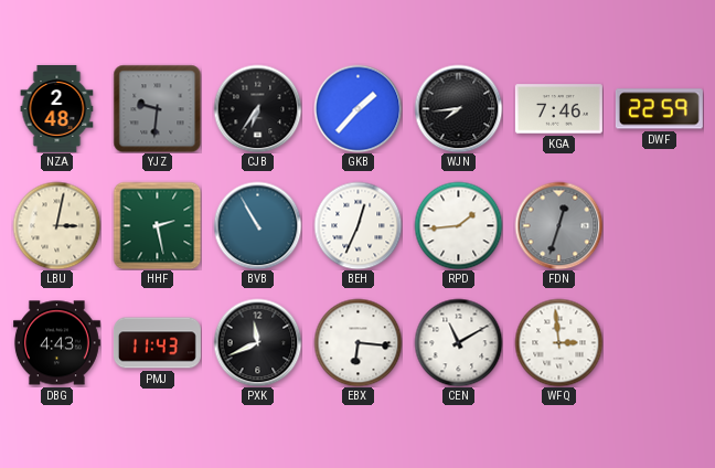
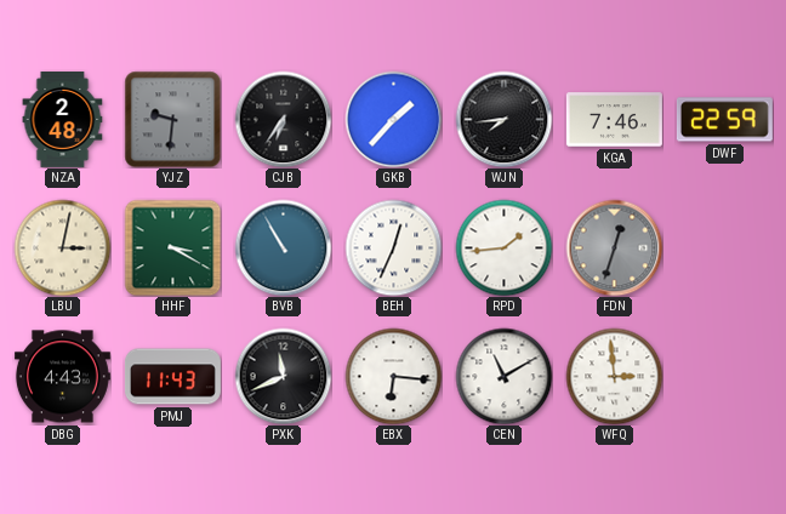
HHF: 2:28 -> 3:20 (172, 247)
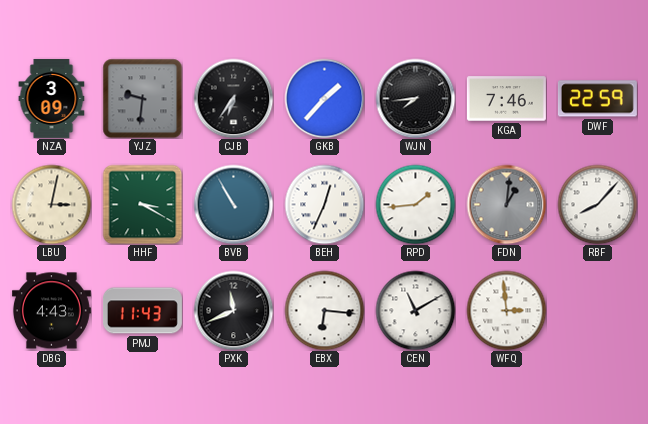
NZA: 2:48 -> 3:09 (52, 98)
FDN: 12:33 -> 1:01 (506, 204)
RBF: none -> 8:07 (597, 204)
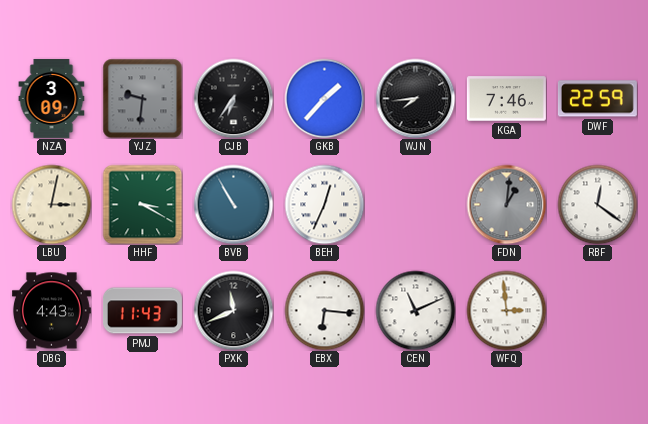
RPD: 1:44 -> none (415, 204)
RBF: 8:07 -> 12:21 (597, 204)
CEN: 11:10 -> 11:11 (415, 310)
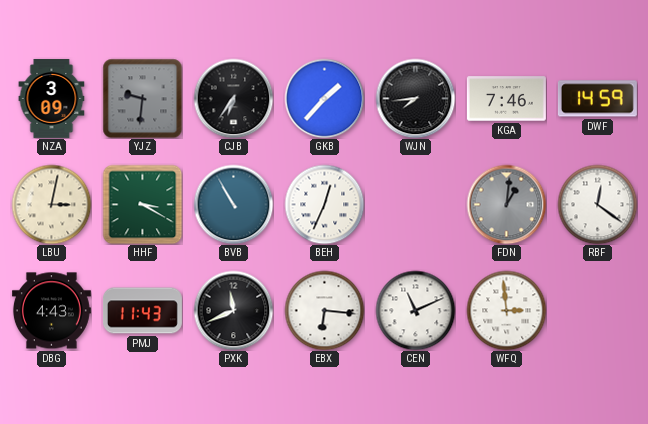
DWF: 22:59 -> 14:59 (597, 99)
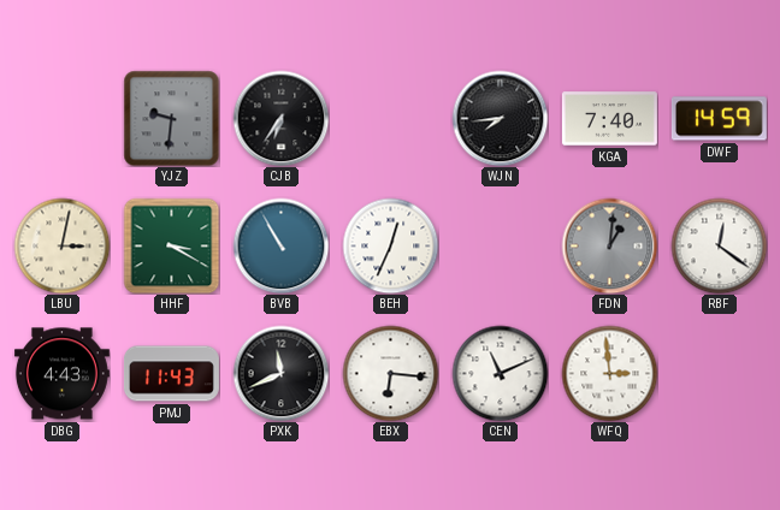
NZA: 3:09 -> none (52, 98)
GKB: 1:37 -> none (324, 98)
KGA: 7:46 -> 7:40 (609, 119)
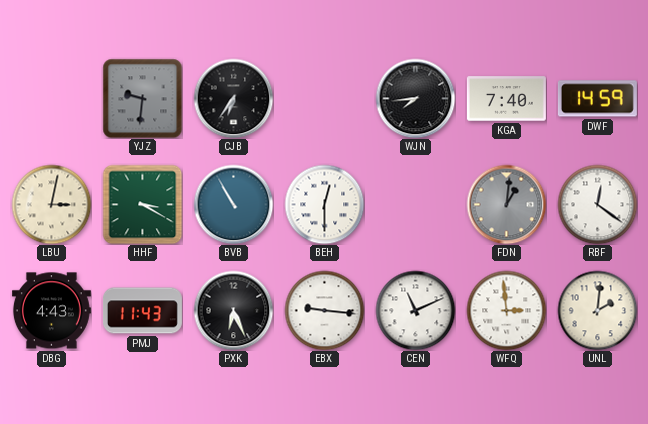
BEH: 12:34 -> 12:30 (324, 204)
PXK: 11:41 -> 6:26 (233, 310)
EBX: 6:16 -> 9:16 (324, 310)
UNL: none -> 2:01 (597, 310)
